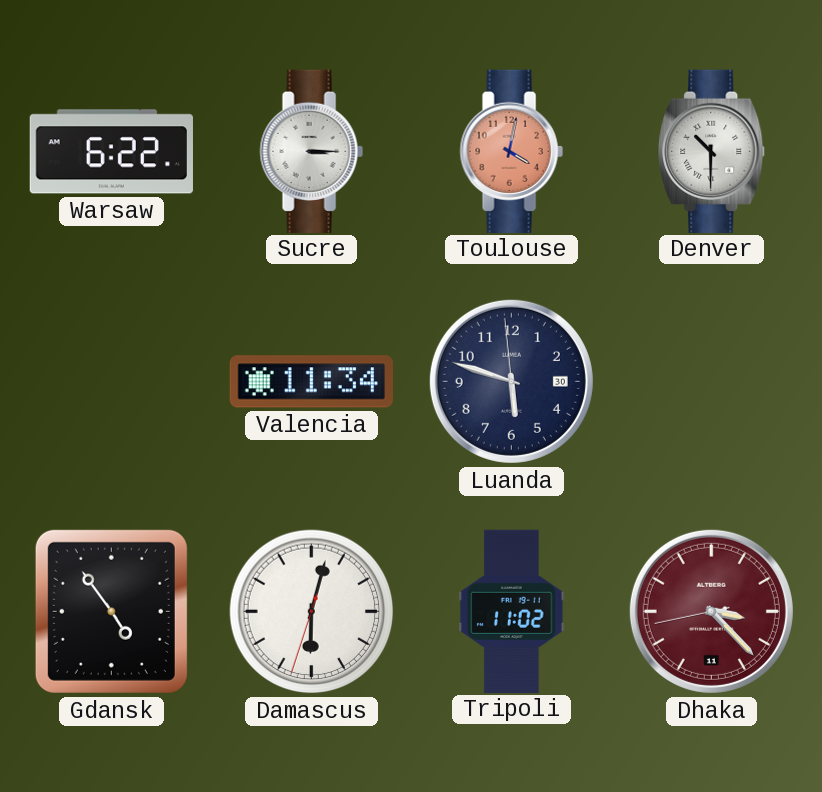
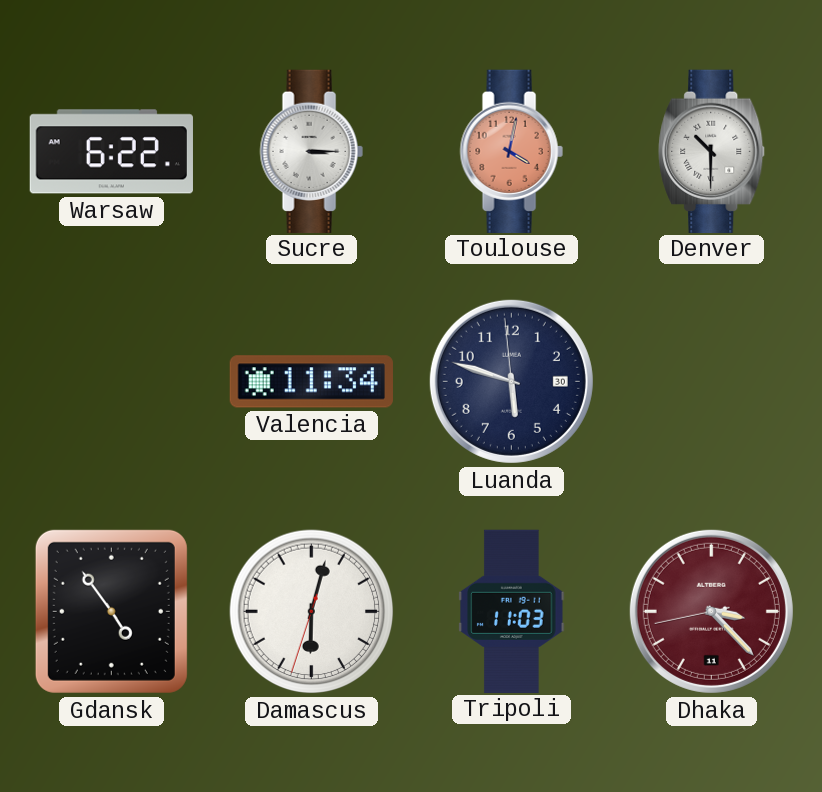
Tripoli: 11:02 -> 11:03 (512, 611)
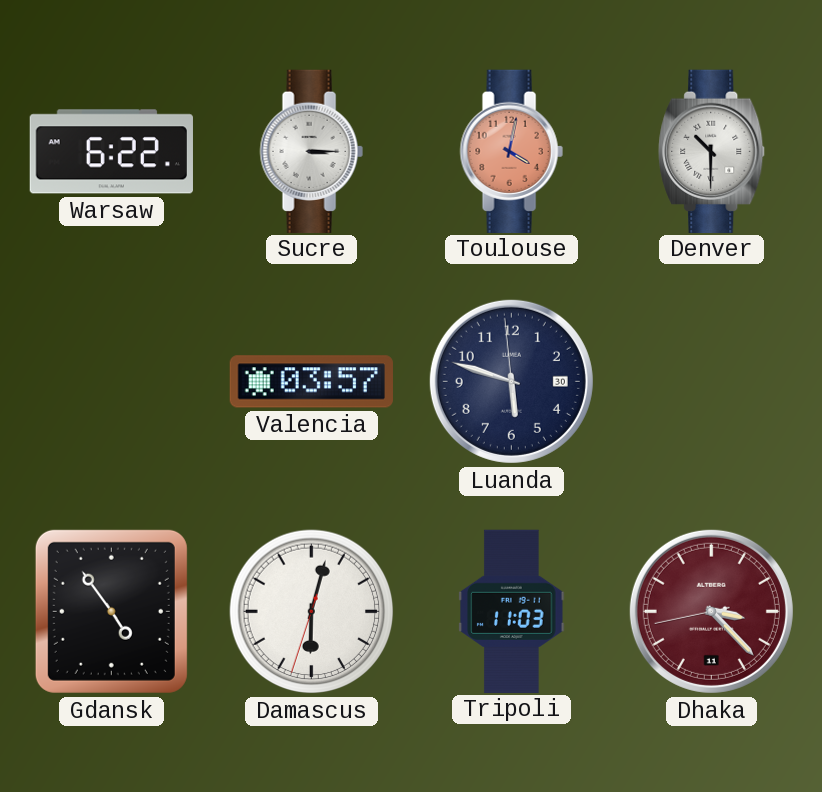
Valencia: 11:34 -> 03:57 (311, 382)
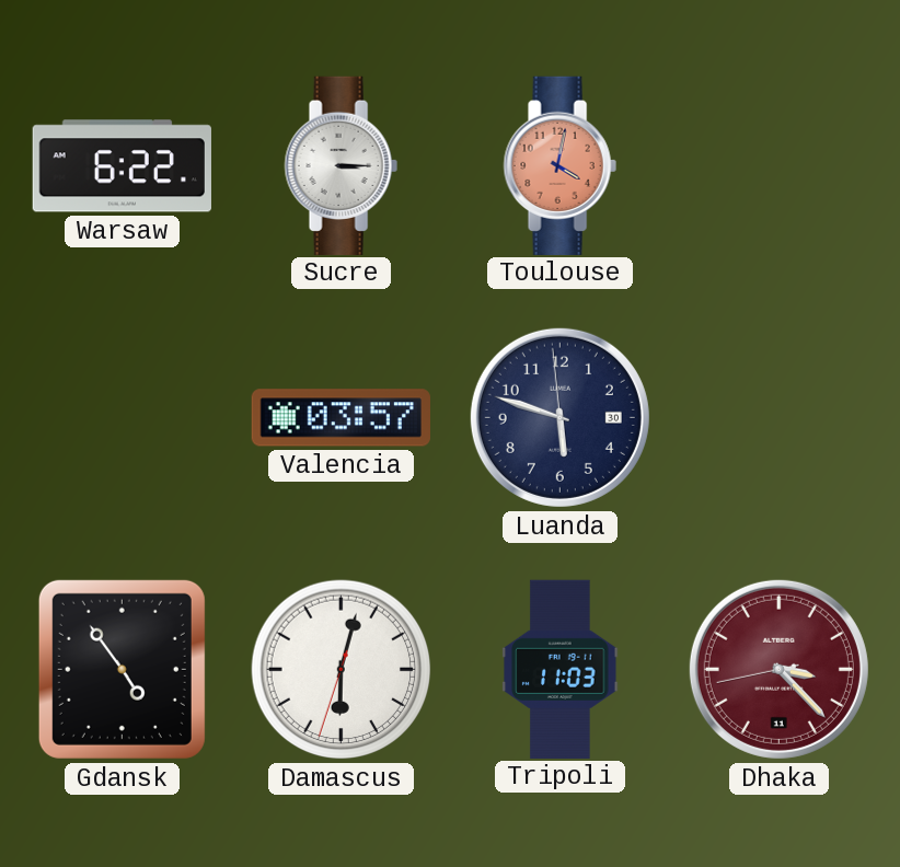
Denver: 10:30 -> none (712, 151)
